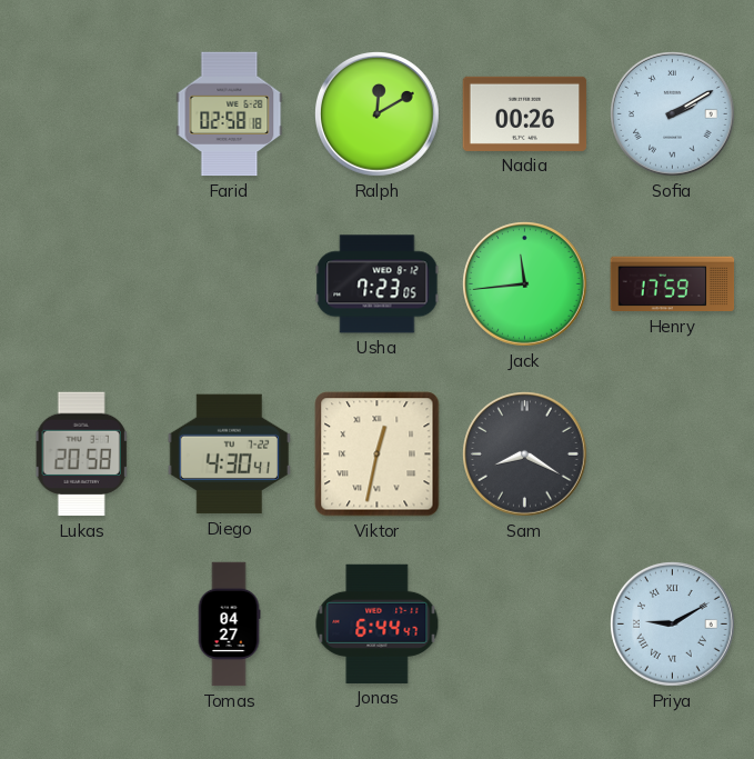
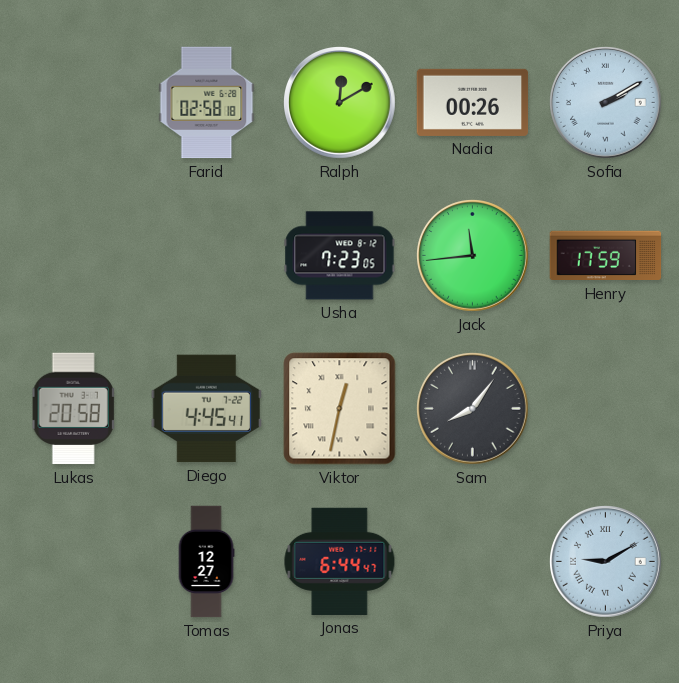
Diego: 4:30 -> 4:45 (206, 409)
Sam: 8:20 -> 8:06 (473, 409)
Tomas: 04:27 -> 12:27 (206, 562)
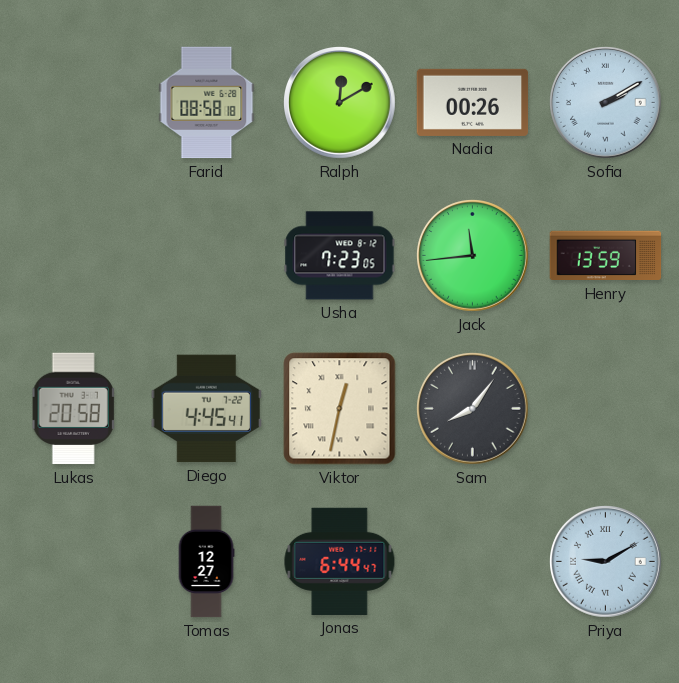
Farid: 02:58 -> 08:58 (207, 103)
Henry: 17:59 -> 13:59 (606, 256)
